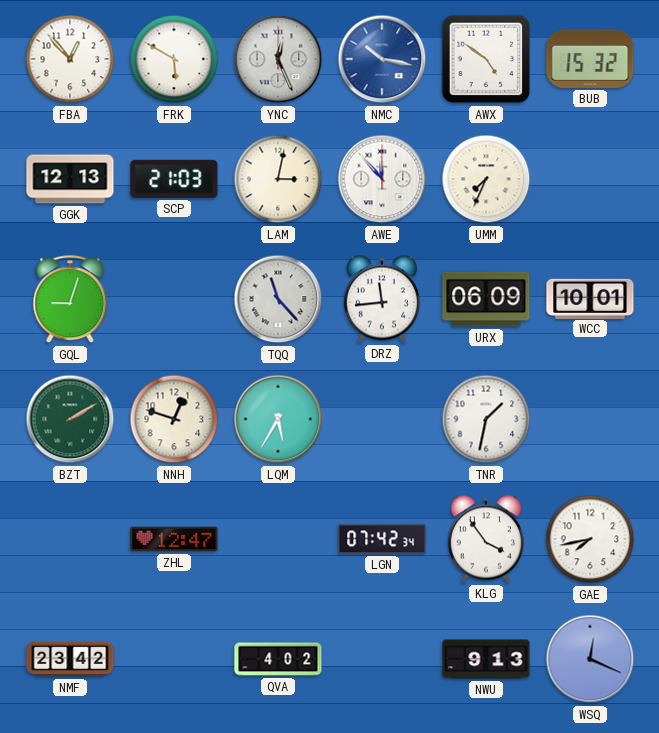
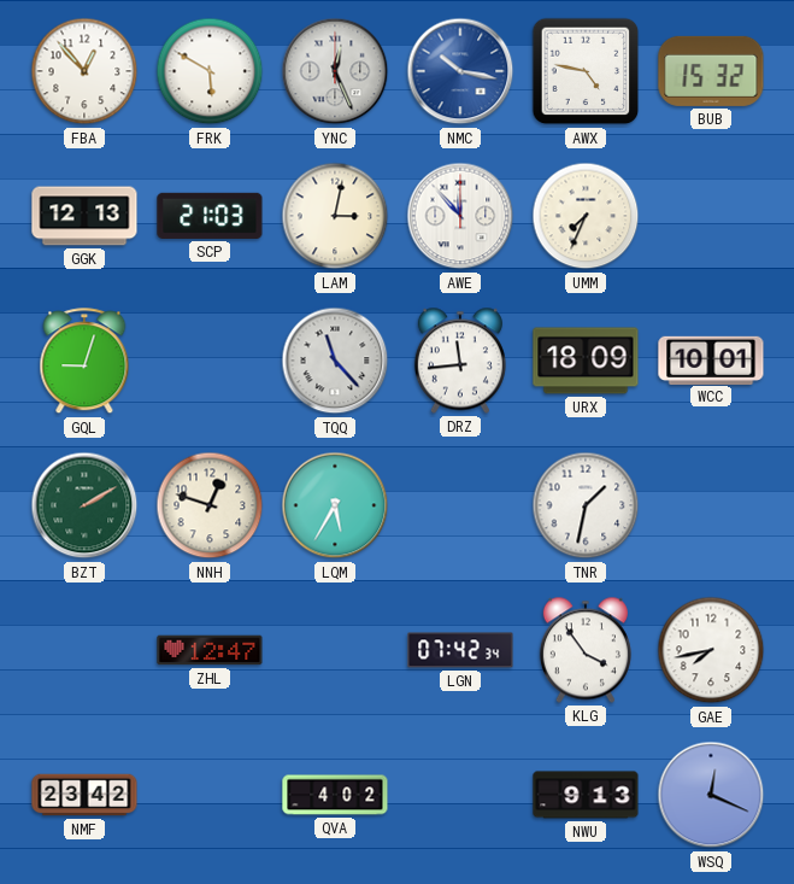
AWX: 4:51 -> 4:47 (586, 71)
URX: 06:09 -> 18:09 (586, 361)
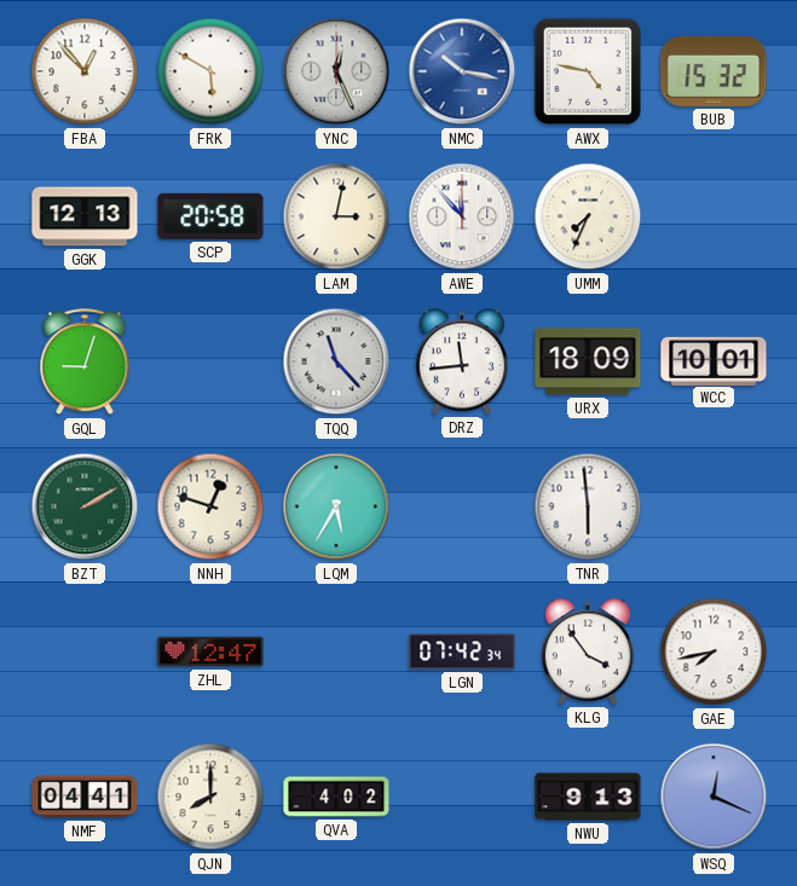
SCP: 21:03 -> 20:58 (210, 216)
TNR: 1:32 -> 5:59 (588, 506)
NMF: 23:42 -> 04:41 (85, 797)
QJN: none -> 8:00 (210, 797)
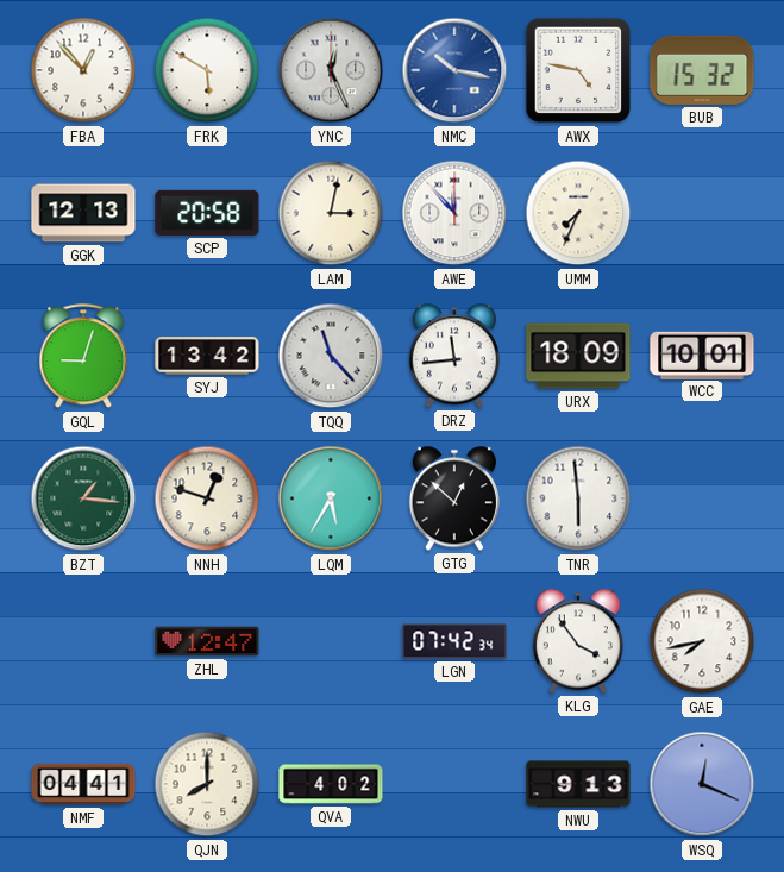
SYJ: none -> 13:42 (207, 356)
BZT: 2:10 -> 1:16 (83, 498)
GTG: none -> 12:52 (454, 498)
